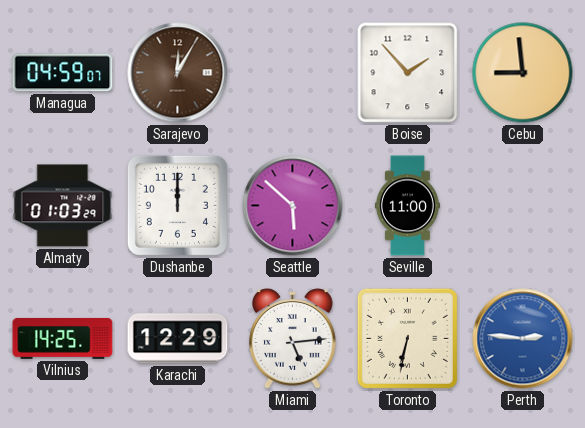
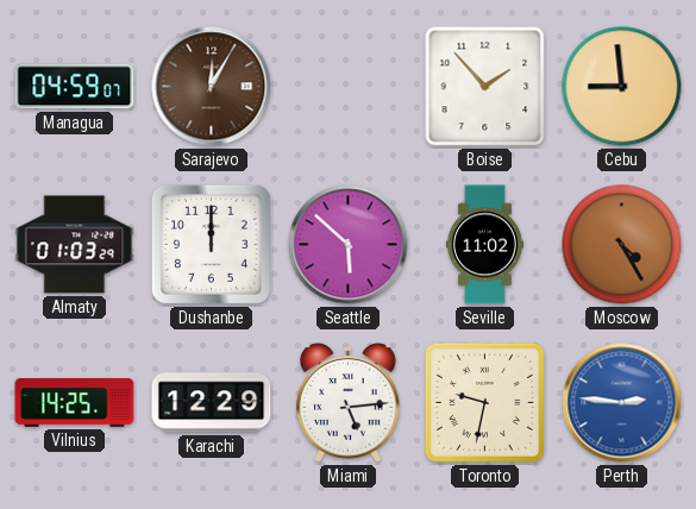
Seville: 11:00 -> 11:02 (484, 245)
Moscow: none -> 4:25 (622, 245)
Toronto: 6:32 -> 9:32 (484, 402)
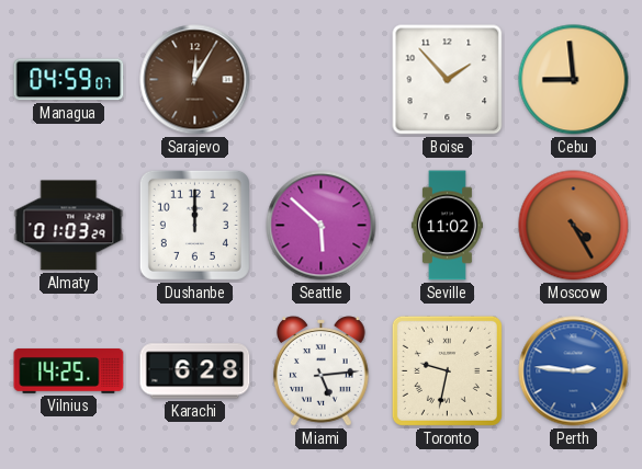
Karachi: 12:29 -> 6:28 (195, 371)
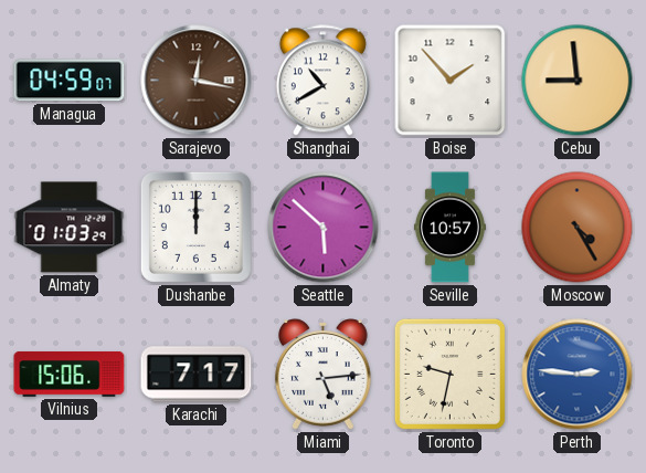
Sarajevo: 12:05 -> 12:17 (197, 81)
Shanghai: none -> 10:40 (322, 81)
Seville: 11:02 -> 10:57 (449, 228)
Vilnius: 14:25 -> 15:06 (70, 375)
Karachi: 6:28 -> 7:17 (197, 375)
